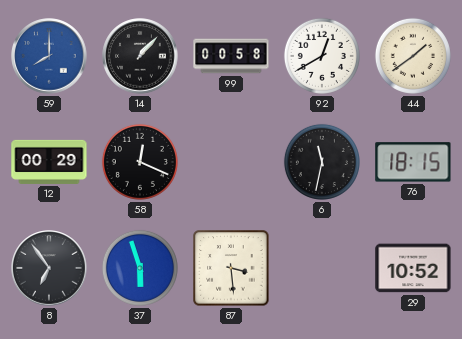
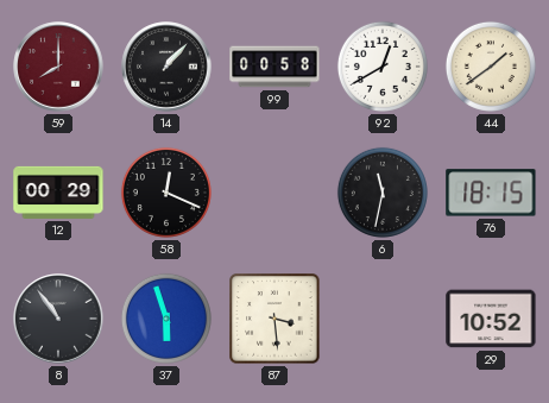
59 dial: blue -> burgundy (58, 67)
8: 6:54 -> 10:54 (58, 319)
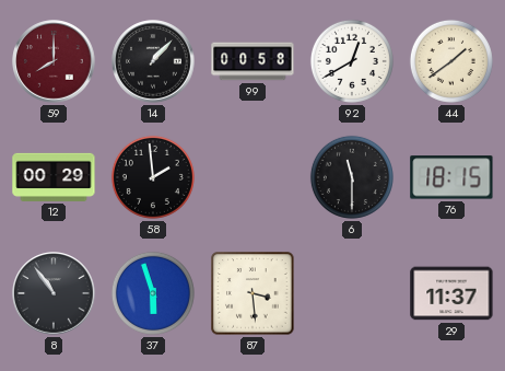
58: 12:19 -> 1:59 (153, 177)
6: 11:32 -> 11:30 (352, 177)
29: 10:52 -> 11:37 (451, 293)
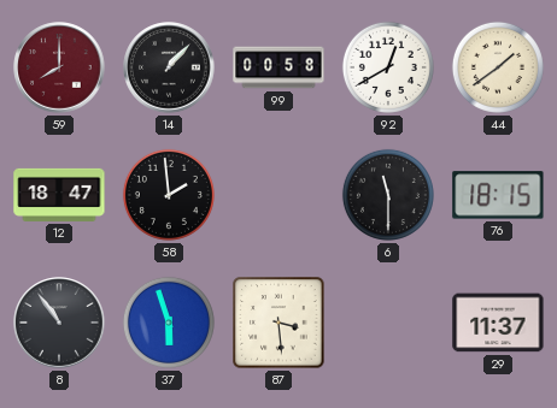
12: 00:29 -> 18:47 (59, 195)
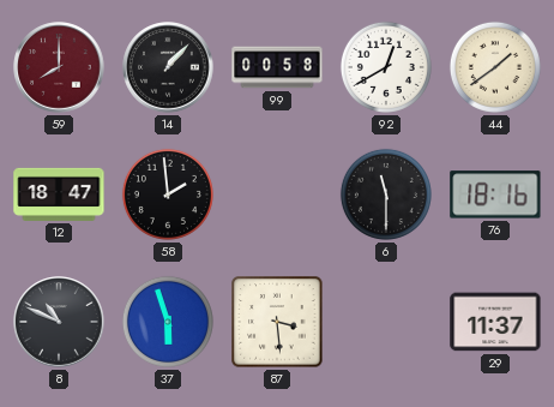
76: 18:15 -> 18:16 (495, 194)
8: 10:54 -> 10:49 (59, 322)
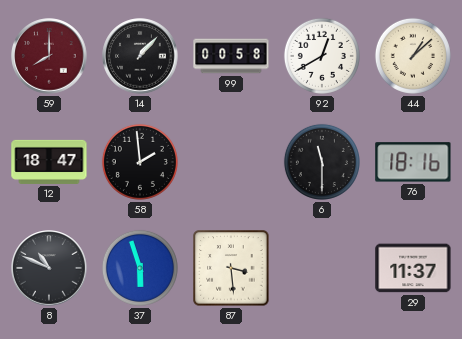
44: 1:39 -> 1:08 (413, 56)
